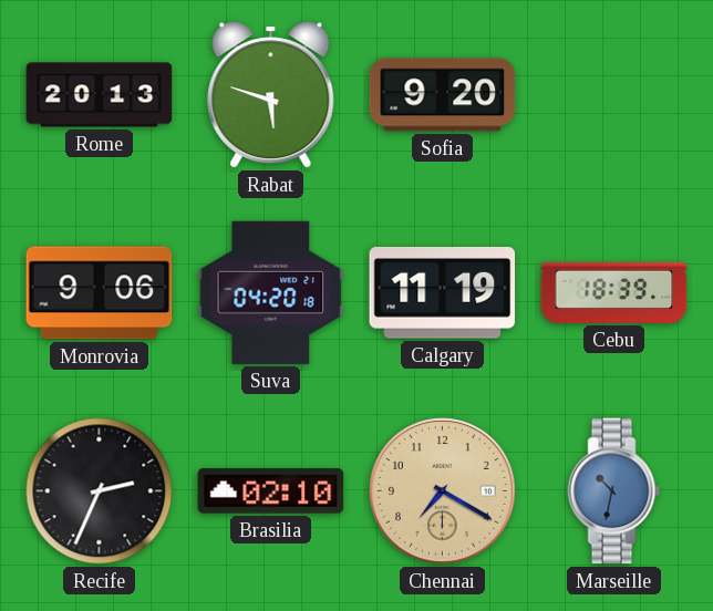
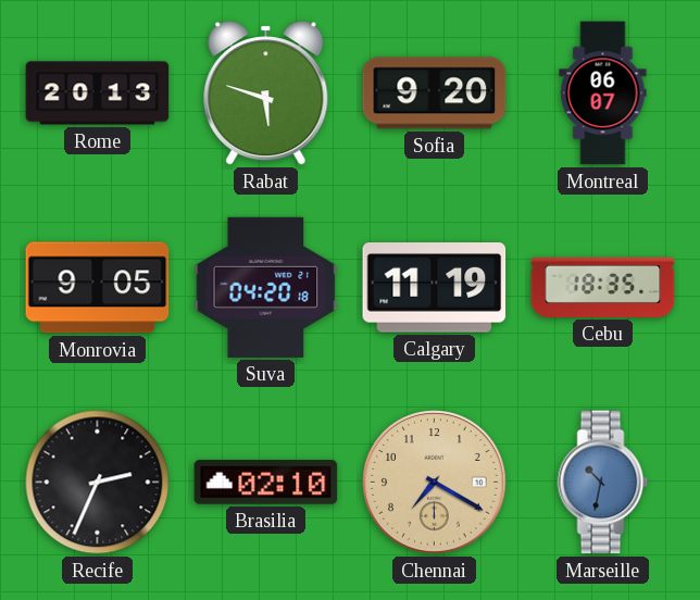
Montreal: none -> 06:07 (603, 93)
Monrovia: 9:06 -> 9:05 (98, 288)
Cebu: 18:39 -> 18:35 (603, 287)
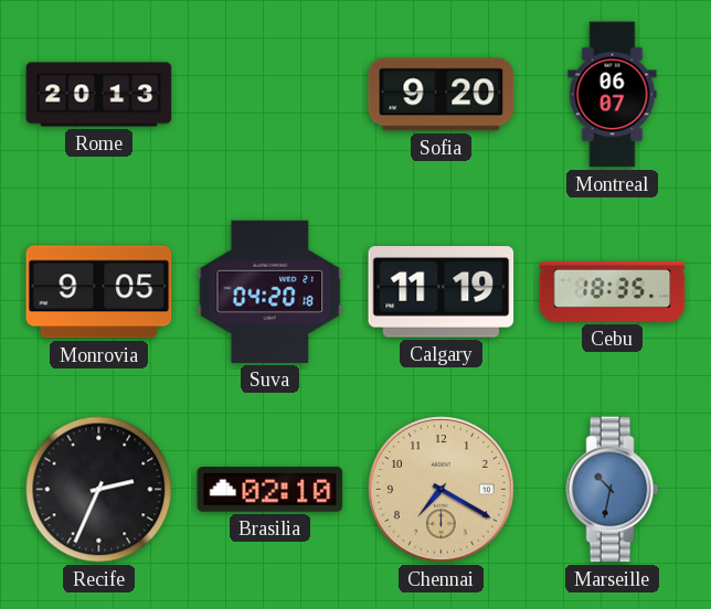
Rabat: 5:48 -> none (266, 93)
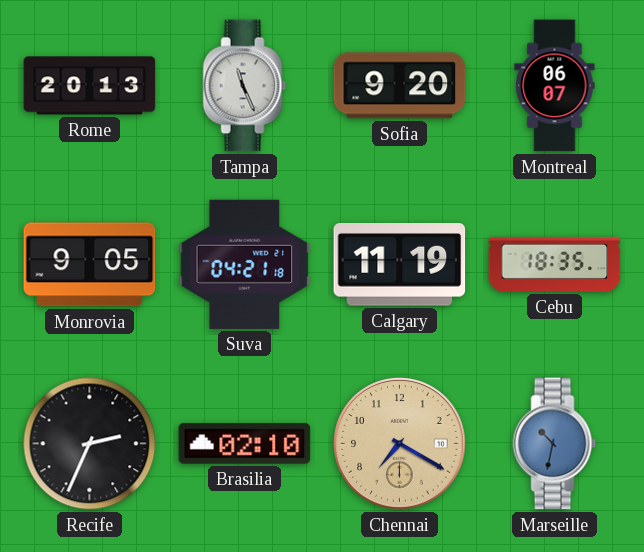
Tampa: none -> 11:26 (245, 86)
Suva: 04:20 -> 04:21 (245, 264)
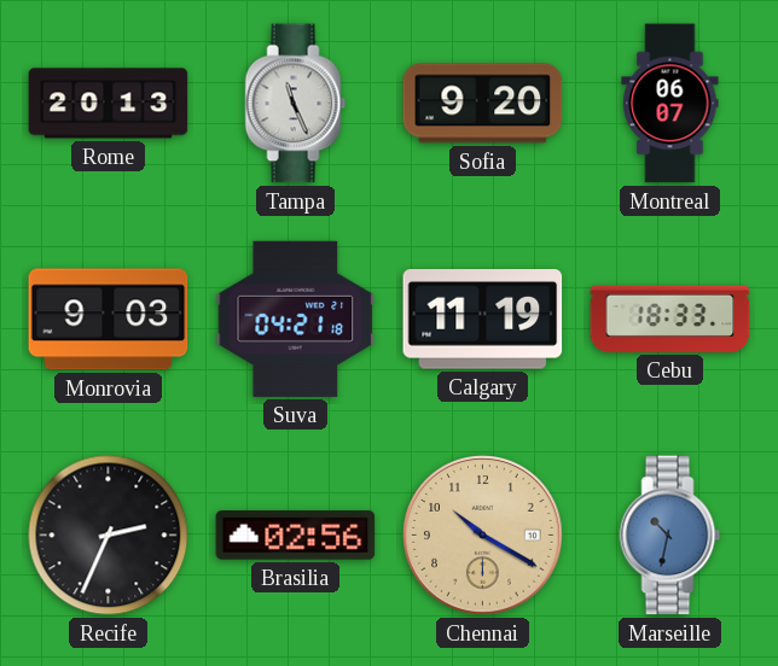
Monrovia: 9:05 -> 9:03 (109, 320)
Cebu: 18:35 -> 18:33 (670, 319)
Brasilia: 02:10 -> 02:56 (296, 536)
Chennai: 7:20 -> 10:20 (483, 536)
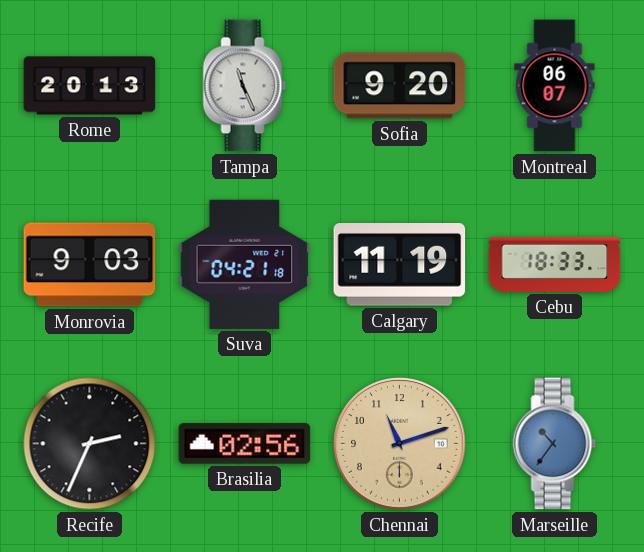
Chennai: 10:20 -> 11:12 (400, 444)
Marseille: 10:32 -> 10:36 (555, 444)
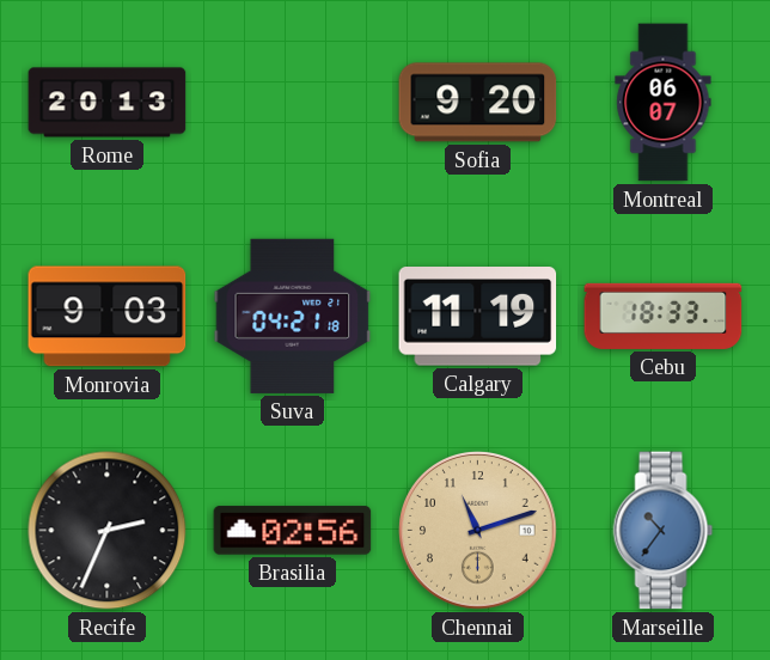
Tampa: 11:26 -> none (245, 86)
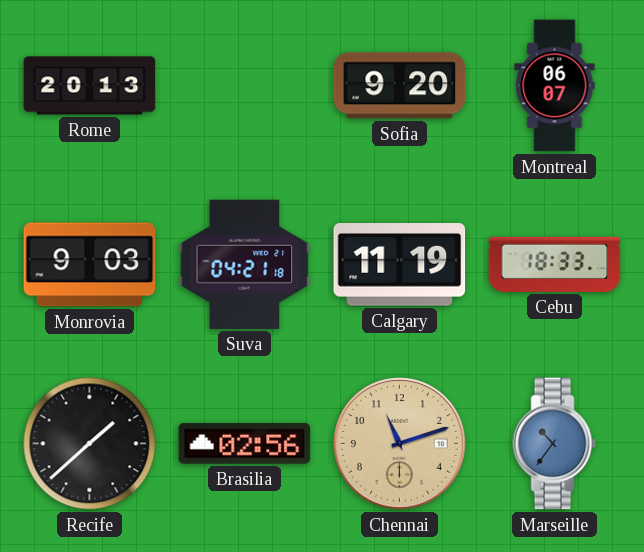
Recife: 2:34 -> 1:38 (90, 444)
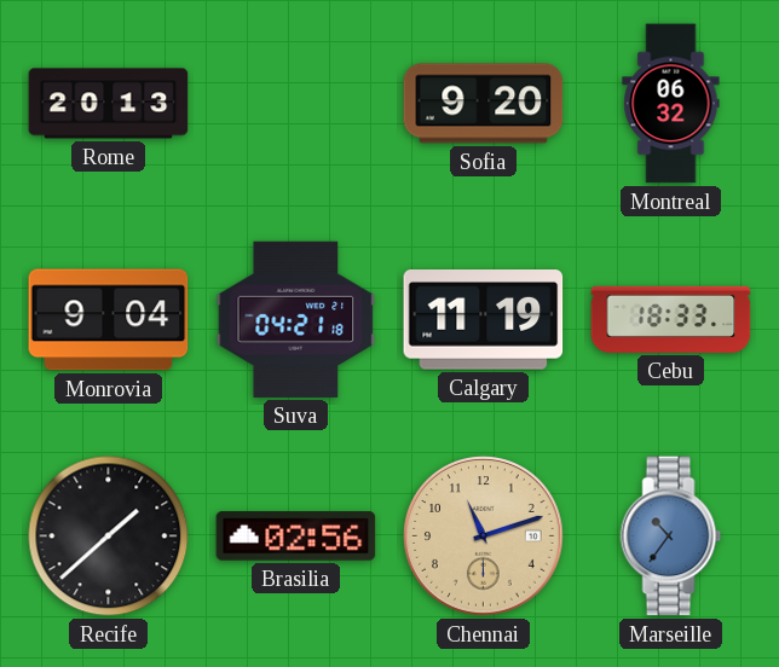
Montreal: 06:07 -> 06:32 (671, 104)
Monrovia: 9:03 -> 9:04 (109, 320)
